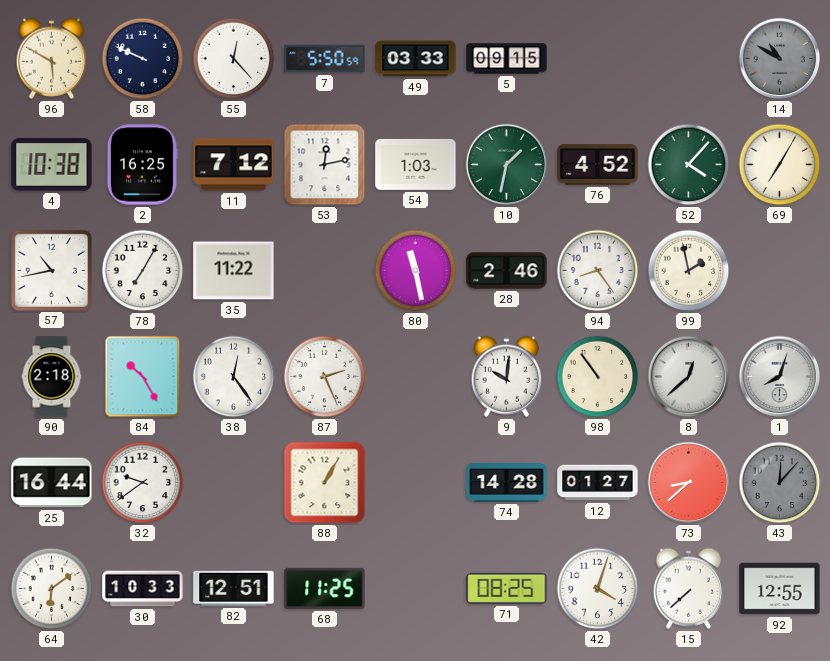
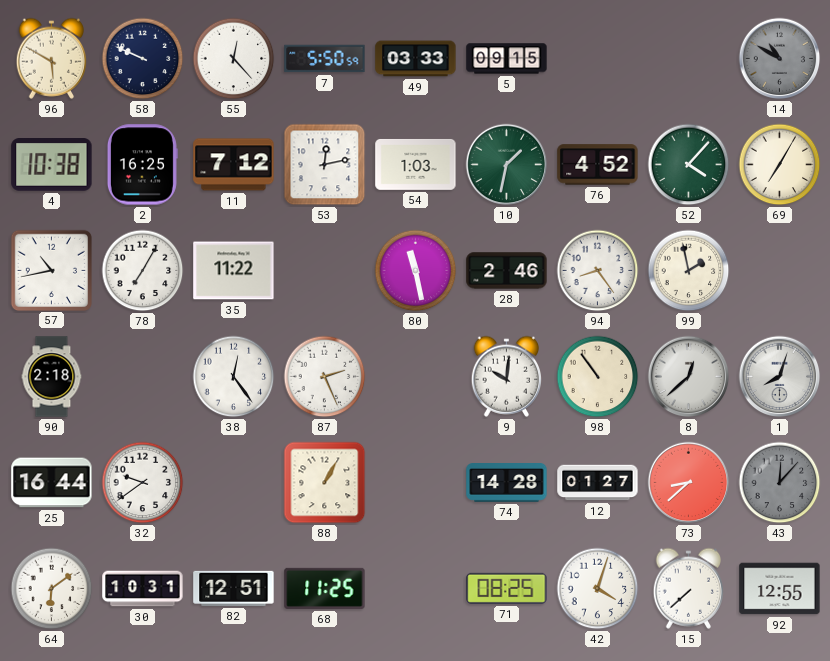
84: 10:25 -> none (143, 377)
30: 10:33 -> 10:31 (143, 589)
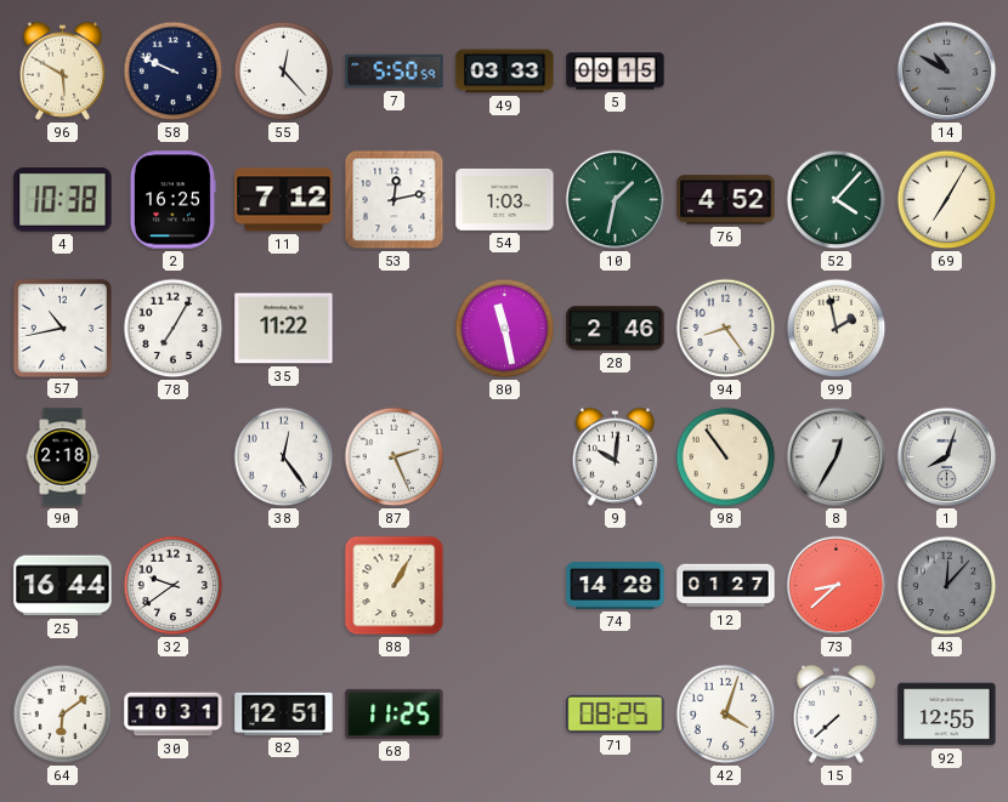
8: 12:38 -> 12:35 (837, 457)
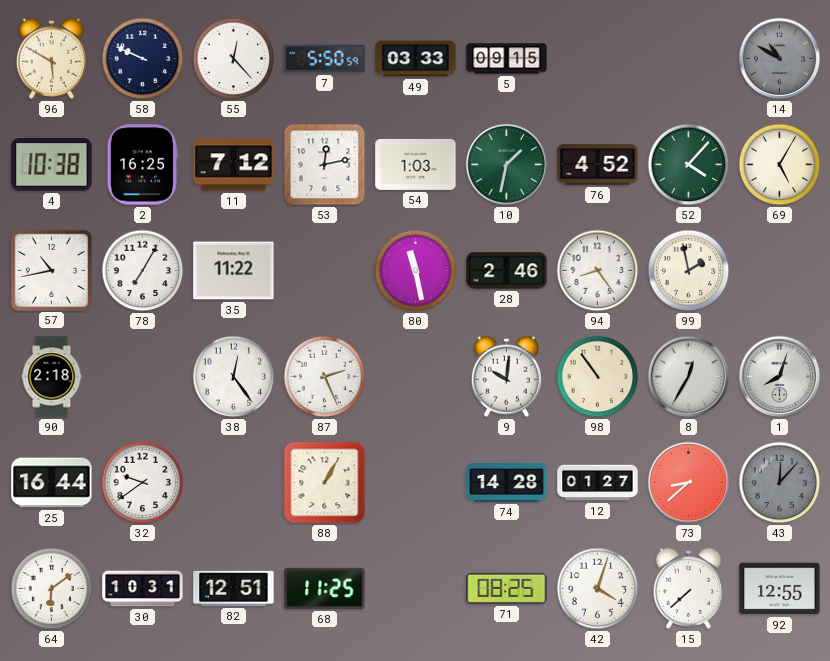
69: 7:05 -> 5:05 (780, 165)
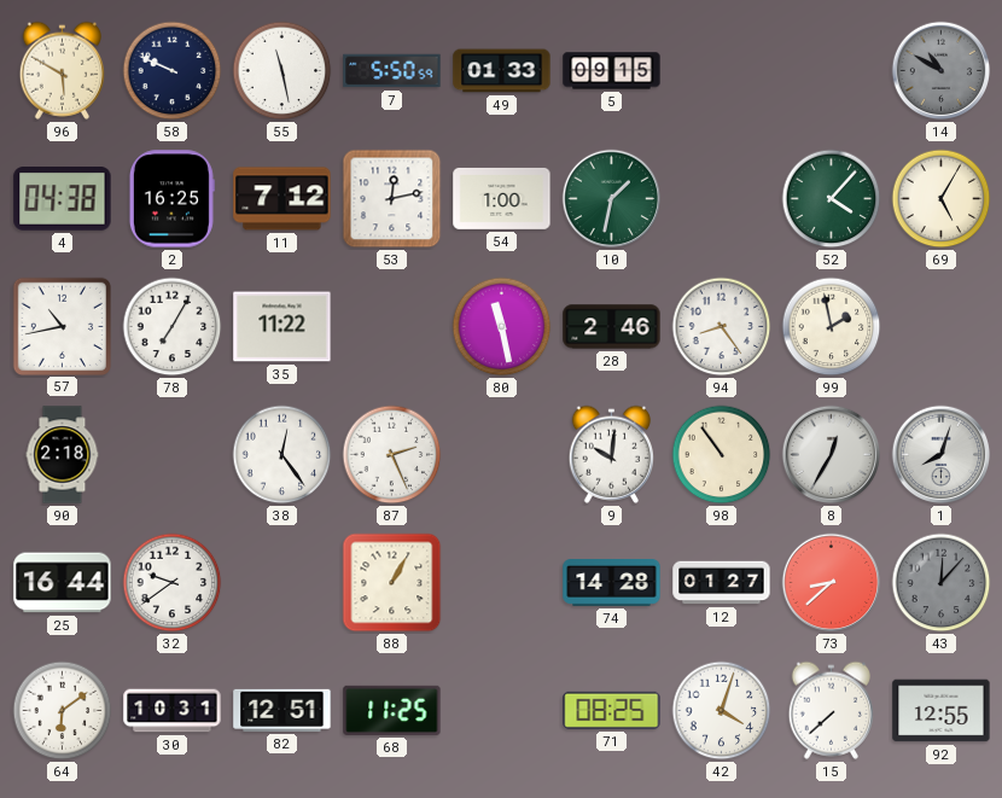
55: 12:23 -> 11:28 (282, 71)
49: 03:33 -> 01:33 (502, 71)
4: 10:38 -> 04:38 (63, 199)
54: 1:03 -> 1:00 (502, 198)
76: 4:52 -> none (598, 165)
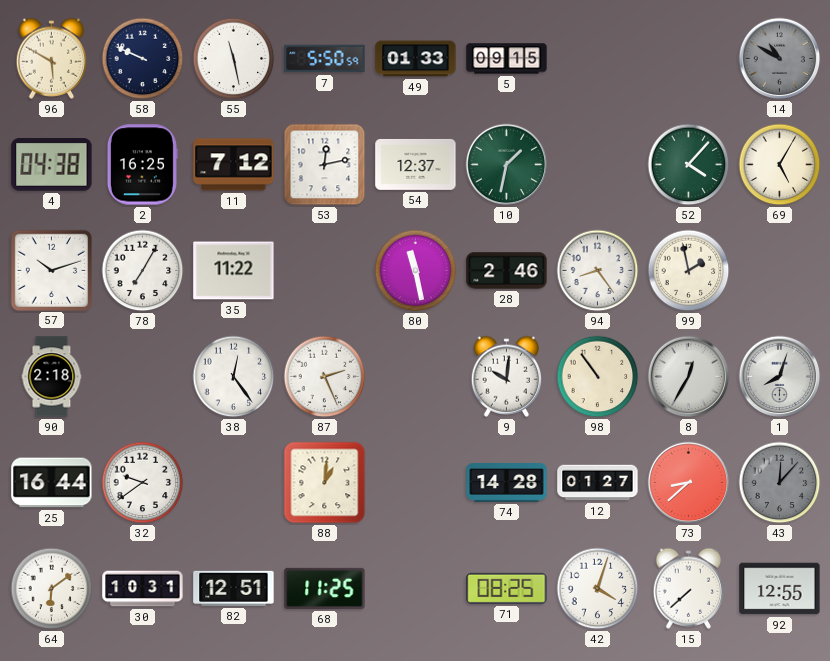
54: 1:00 -> 12:37 (416, 164)
57: 10:43 -> 10:12 (51, 270)
88: 1:05 -> 1:01 (325, 483)
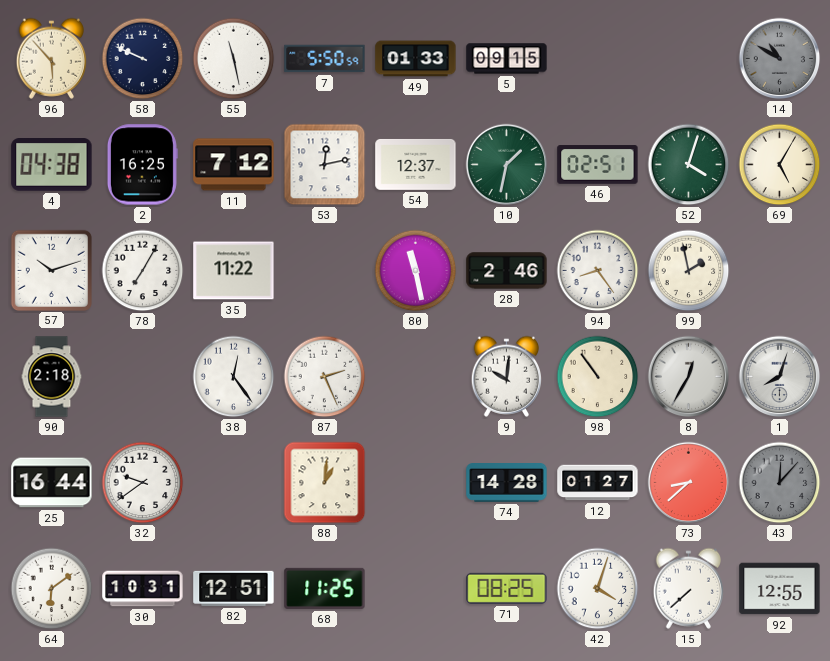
96: 5:50 -> 5:53 (52, 58)
46: none -> 02:51 (598, 165)
52: 4:07 -> 4:03 (689, 165)
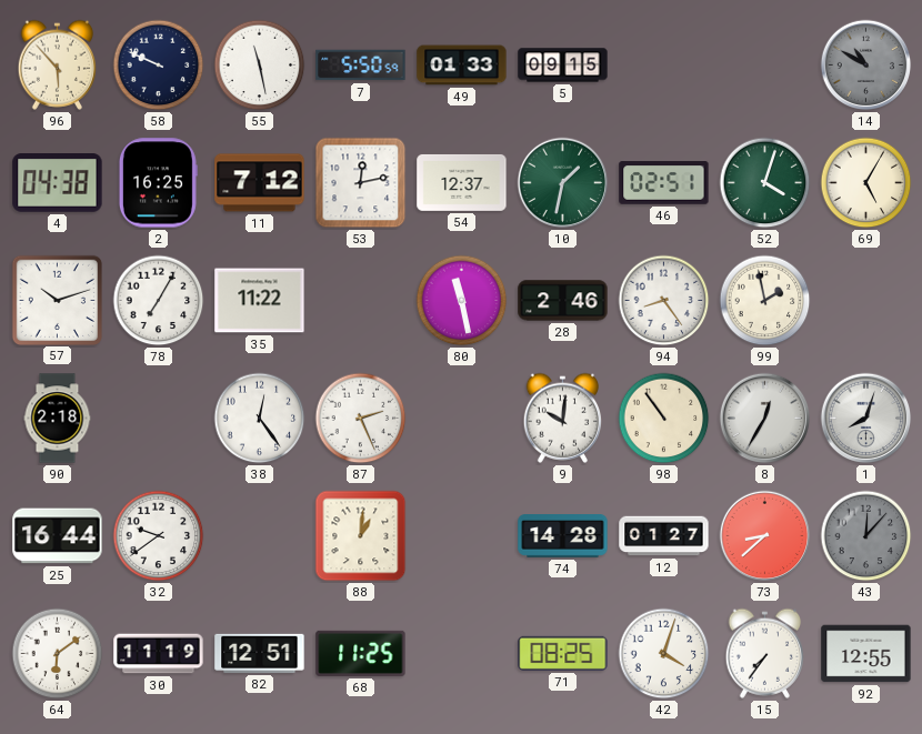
30: 10:31 -> 11:19 (159, 654)
15: 7:38 -> 7:36 (765, 653)
